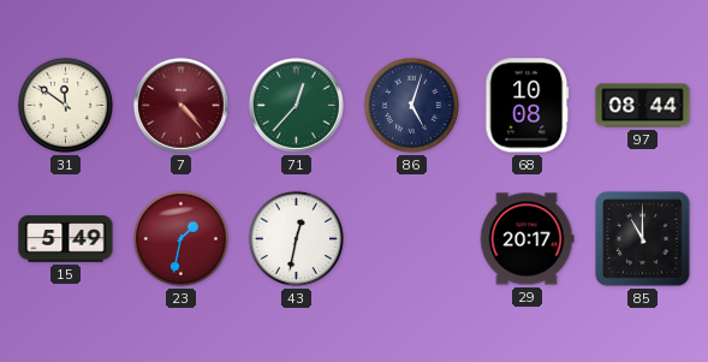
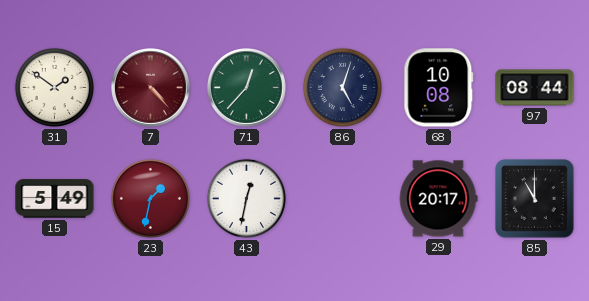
31: 11:51 -> 1:51 (54, 87)
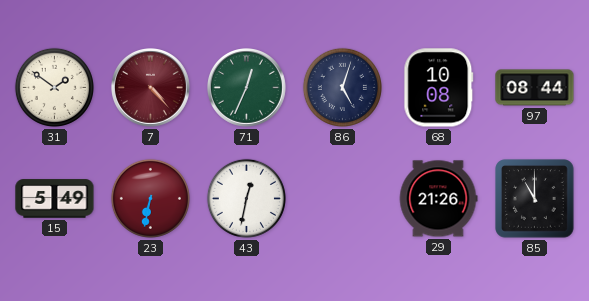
71: 12:37 -> 12:34 (247, 88)
23: 1:32 -> 6:32 (150, 198)
29: 20:17 -> 21:26 (438, 199)
